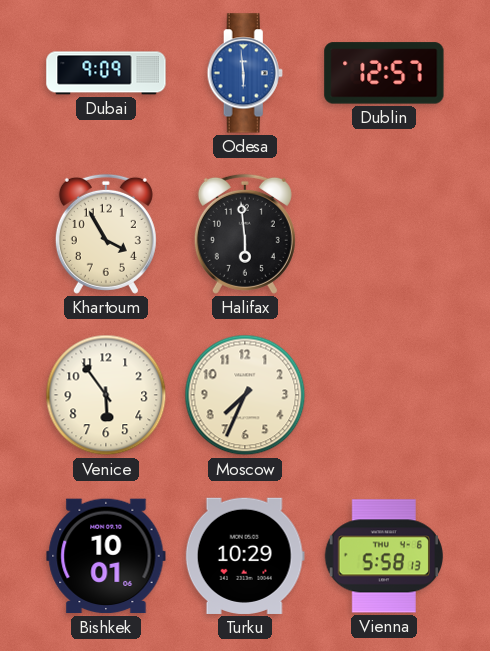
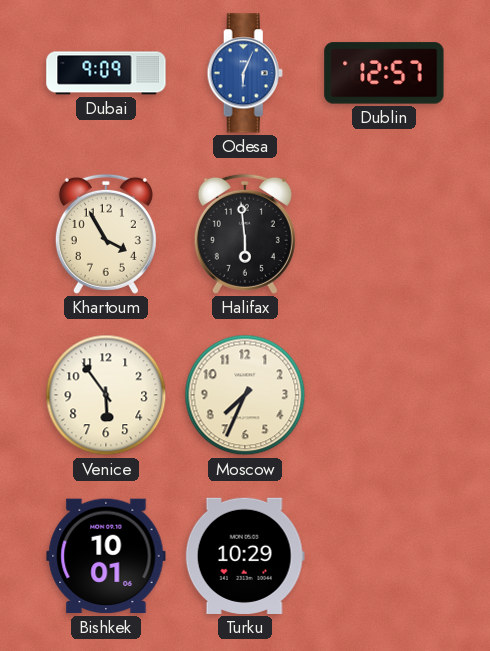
Odesa: 5:59 -> 6:04 (245, 73)
Vienna: 5:58 -> none (383, 556)
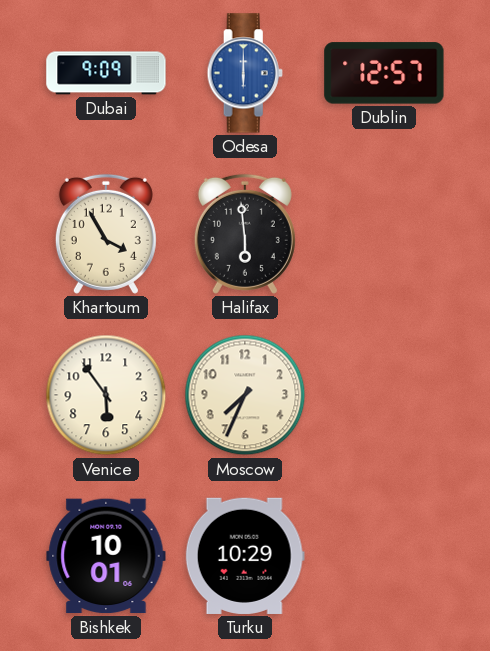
Odesa: 6:04 -> 6:00 (245, 73)
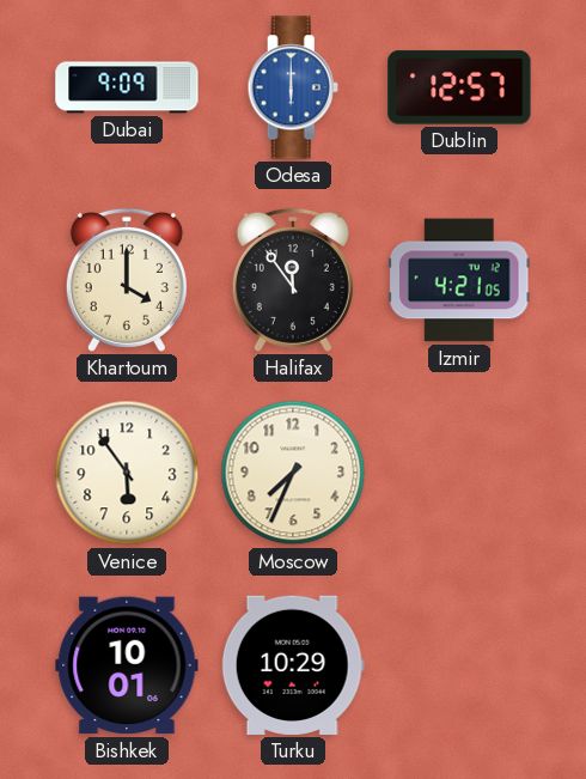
Khartoum: 3:55 -> 4:00 (127, 280)
Halifax: 5:59 -> 11:54 (293, 280)
Izmir: none -> 4:21 (459, 280)
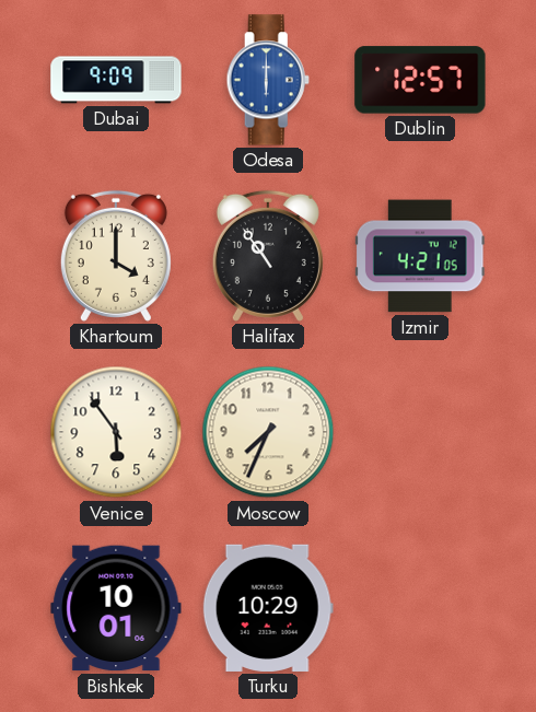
Halifax: 11:54 -> 10:54 (268, 256)
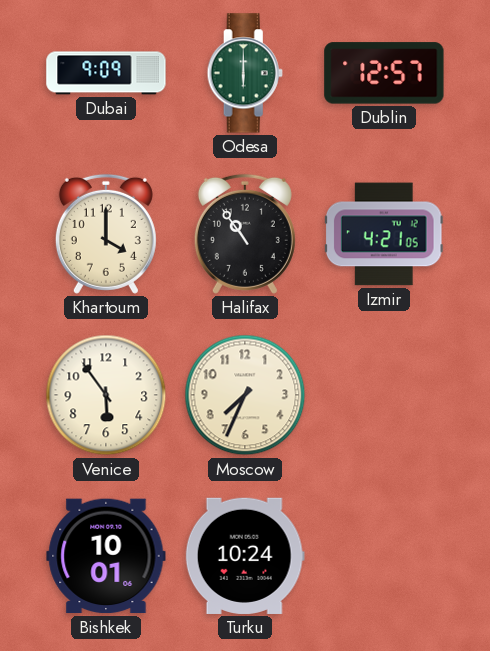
Odesa dial: blue -> green (245, 73)
Turku: 10:29 -> 10:24 (245, 556)
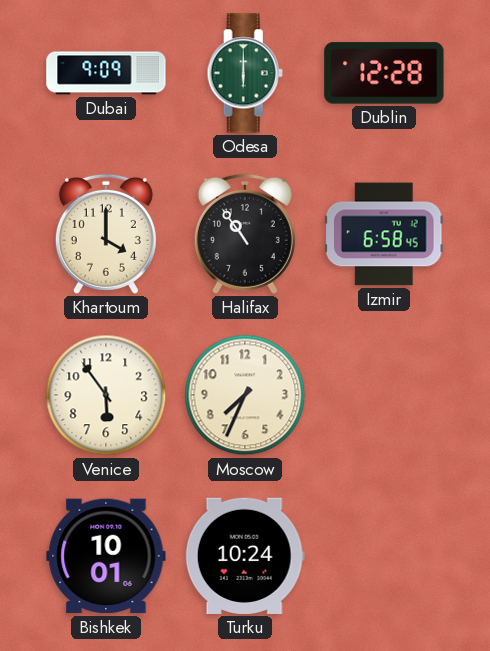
Dublin: 12:57 -> 12:28 (384, 73)
Izmir: 4:21 -> 6:58 (384, 234)
